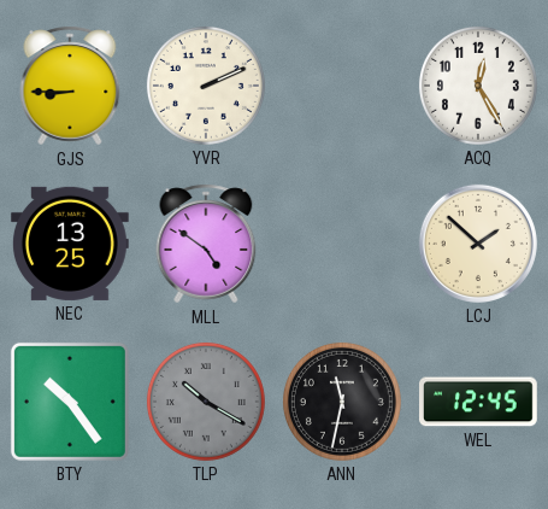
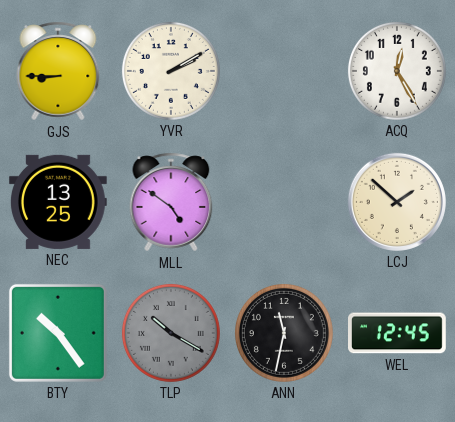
YVR: 2:11 -> 2:10 (171, 71)
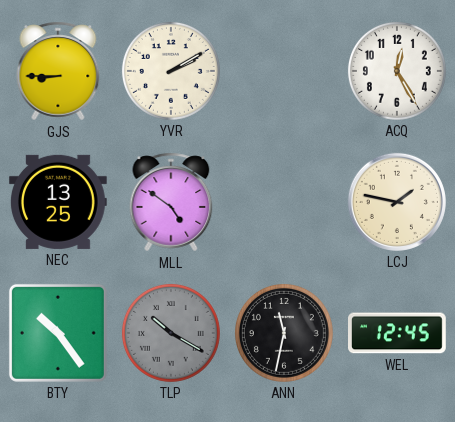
LCJ: 1:52 -> 1:47 (397, 202)
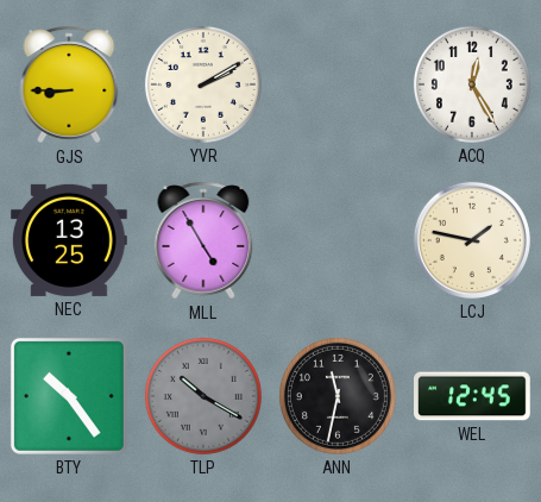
MLL: 4:51 -> 4:55 (203, 240)
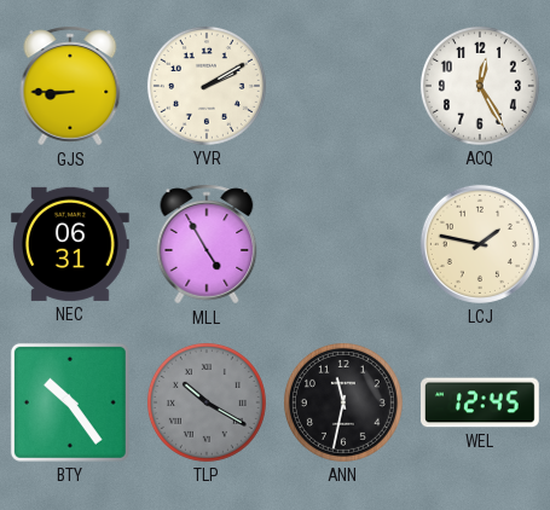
NEC: 13:25 -> 06:31 (70, 244)
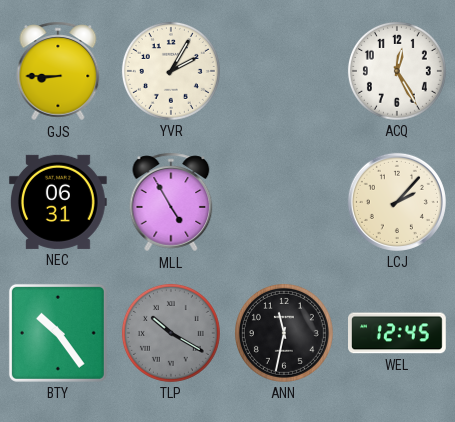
YVR: 2:10 -> 2:05 (171, 71)
LCJ: 1:47 -> 2:07 (397, 202)
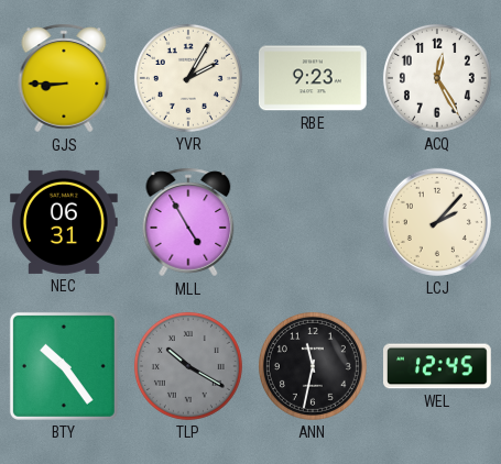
RBE: none -> 9:23 (313, 78)
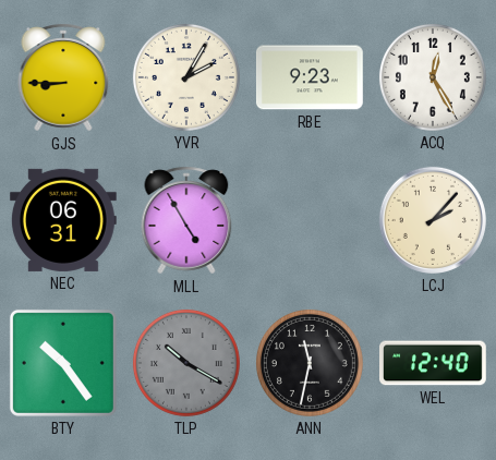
WEL: 12:45 -> 12:40 (434, 363)
